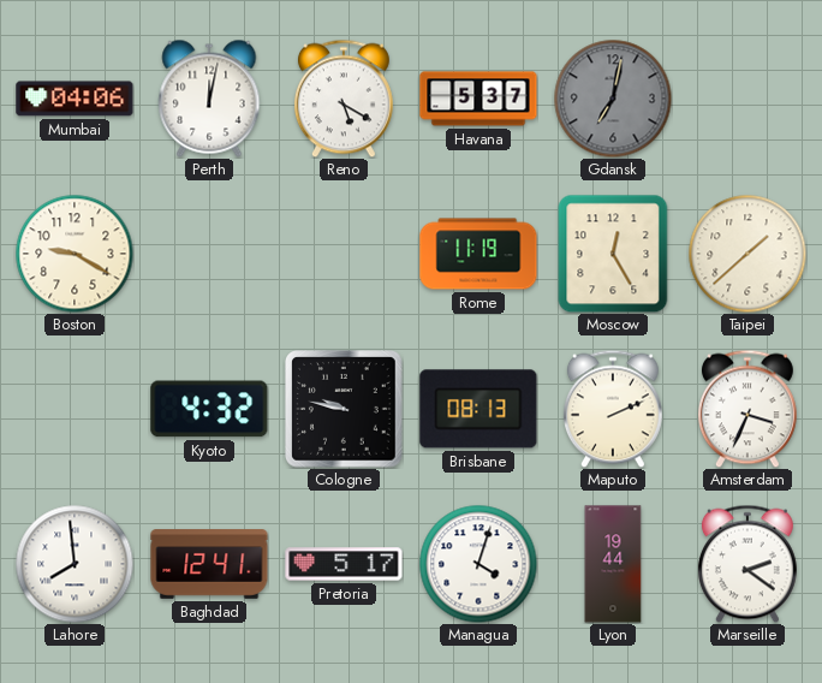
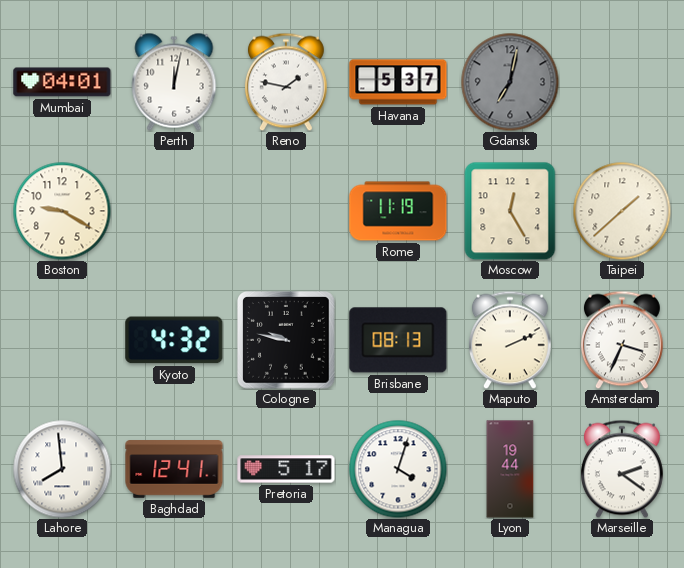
Mumbai: 04:06 -> 04:01 (62, 82)
Reno: 5:20 -> 1:47 (286, 82)
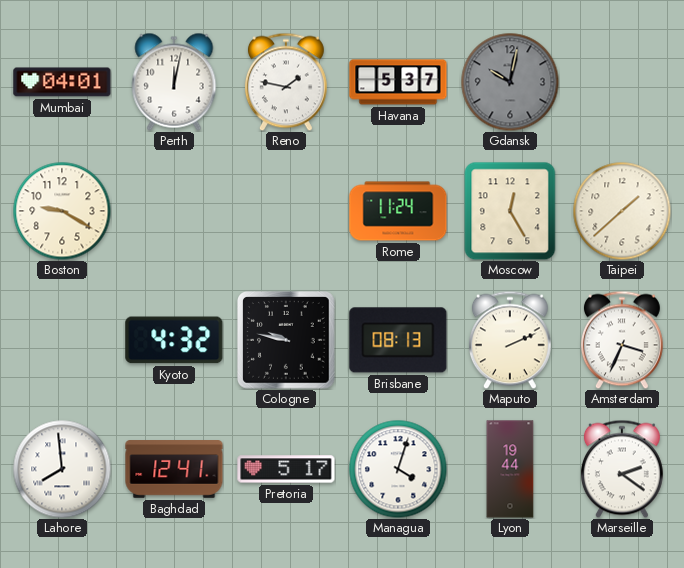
Gdansk: 7:02 -> 10:02 (510, 82)
Rome: 11:19 -> 11:24 (398, 211)
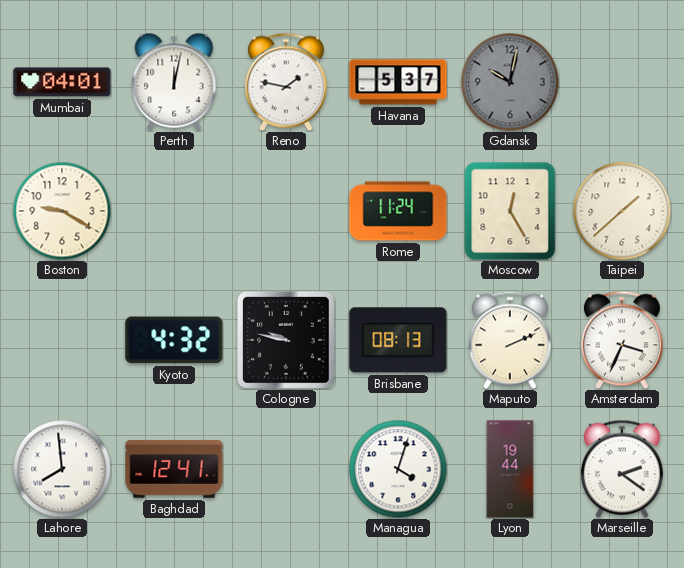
Pretoria: 5:17 -> none (286, 469)
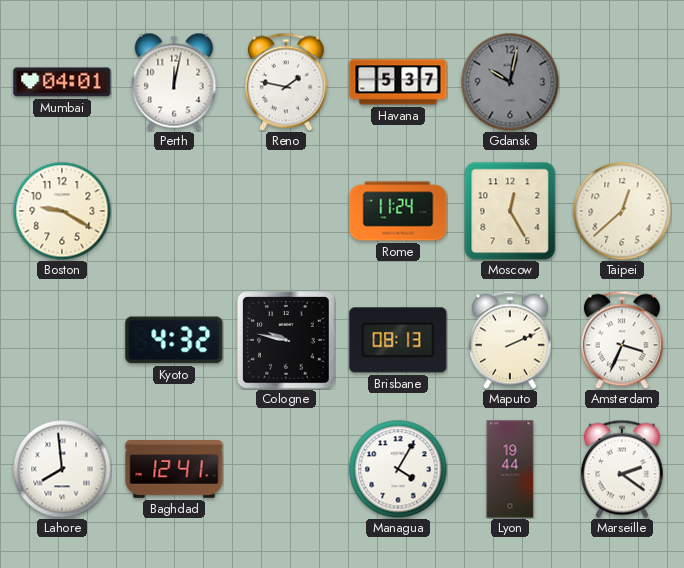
Taipei: 1:38 -> 12:38 (622, 211)
Managua: 4:03 -> 4:05 (398, 469)
